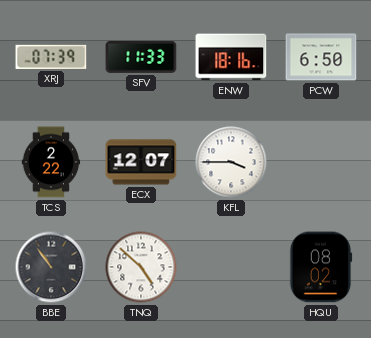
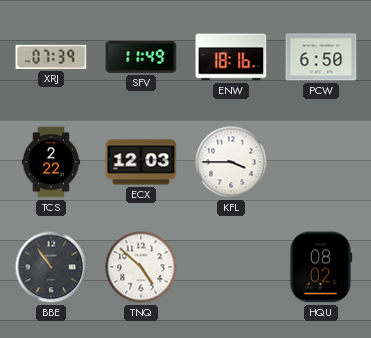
SFV: 11:33 -> 11:49 (141, 57)
ECX: 12:07 -> 12:03 (141, 162)
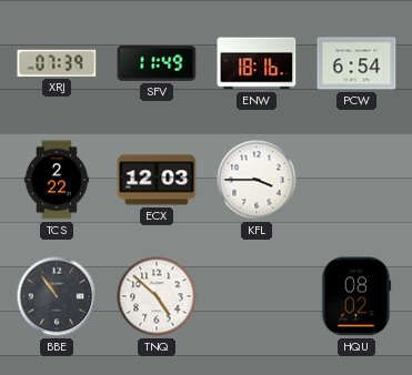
PCW: 6:50 -> 6:54 (356, 63)
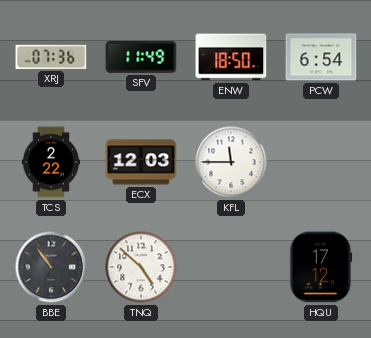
XRJ: 07:39 -> 07:36 (51, 57)
ENW: 18:16 -> 18:50 (231, 57)
KFL: 3:45 -> 11:45 (231, 162)
HQU: 08:02 -> 17:12 (321, 267)
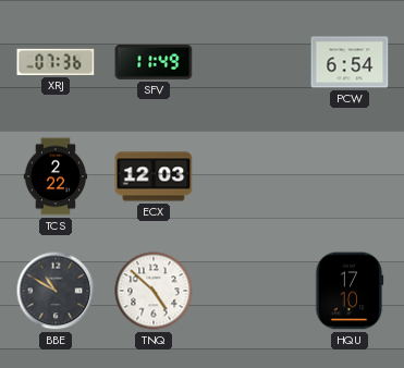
ENW: 18:50 -> none (231, 57)
KFL: 11:45 -> none (231, 162)
BBE: 10:54 -> 10:50 (56, 291)
HQU: 17:12 -> 17:10 (350, 291)
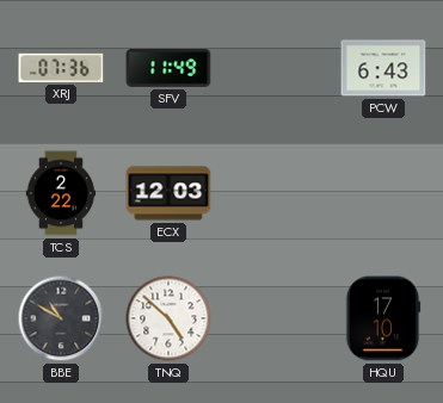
PCW: 6:54 -> 6:43 (383, 68)
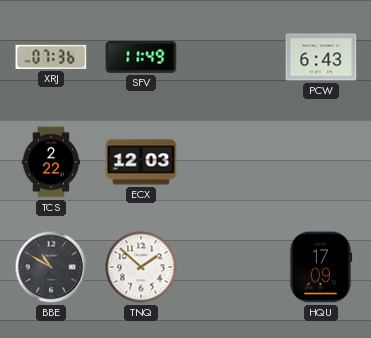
TNQ: 4:52 -> 1:52 (141, 267)
HQU: 17:10 -> 17:09 (321, 267)
